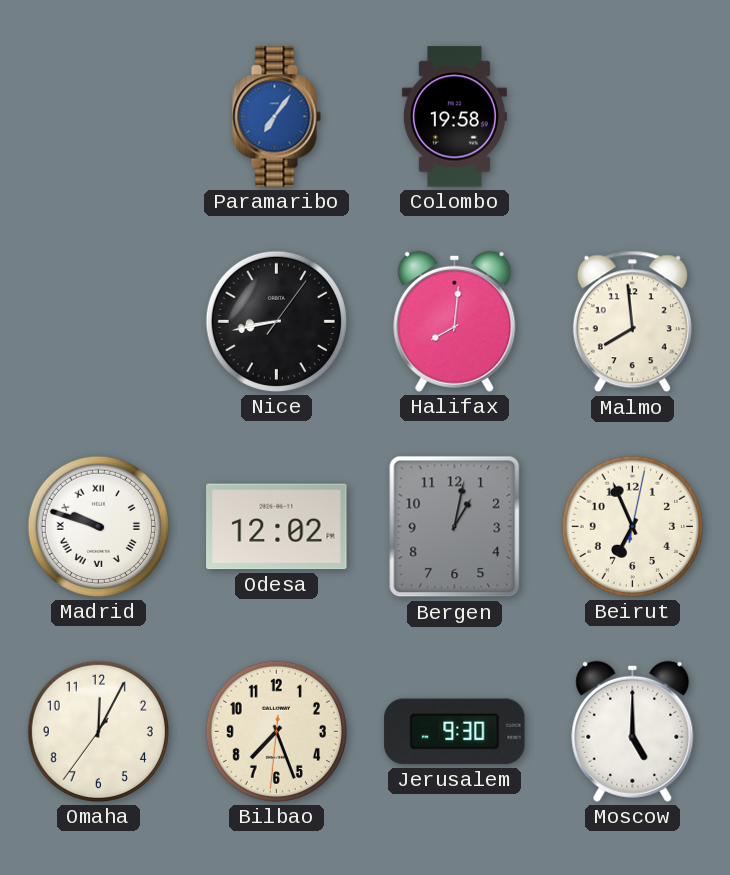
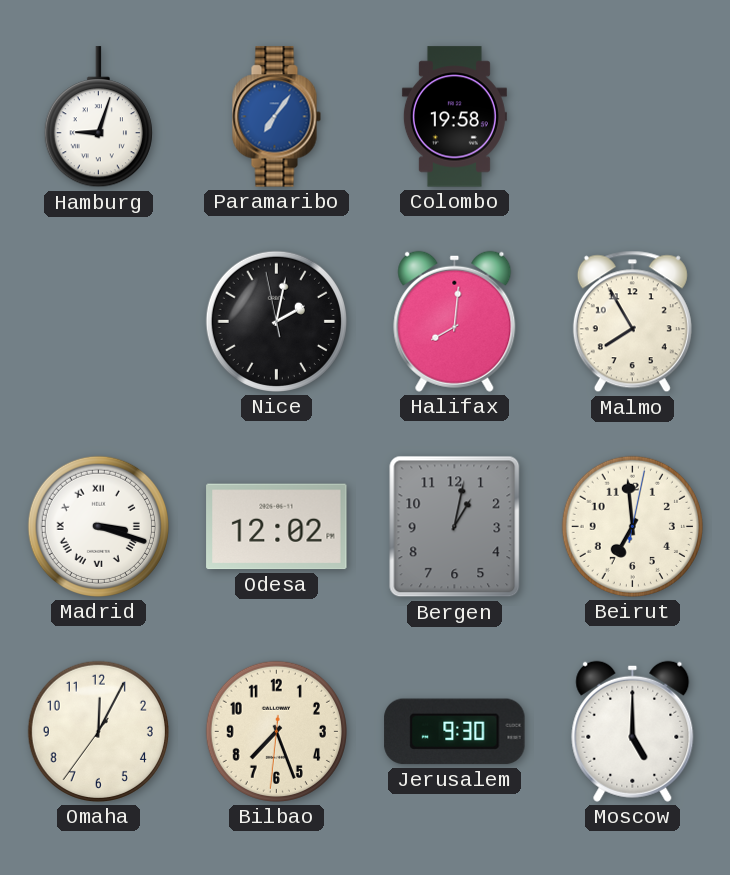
Hamburg: none -> 9:03 (98, 117)
Nice: 8:43 -> 2:01 (276, 321)
Malmo: 7:59 -> 7:55 (632, 322)
Madrid: 9:48 -> 3:18 (98, 526)
Beirut: 6:56 -> 6:59 (632, 526)
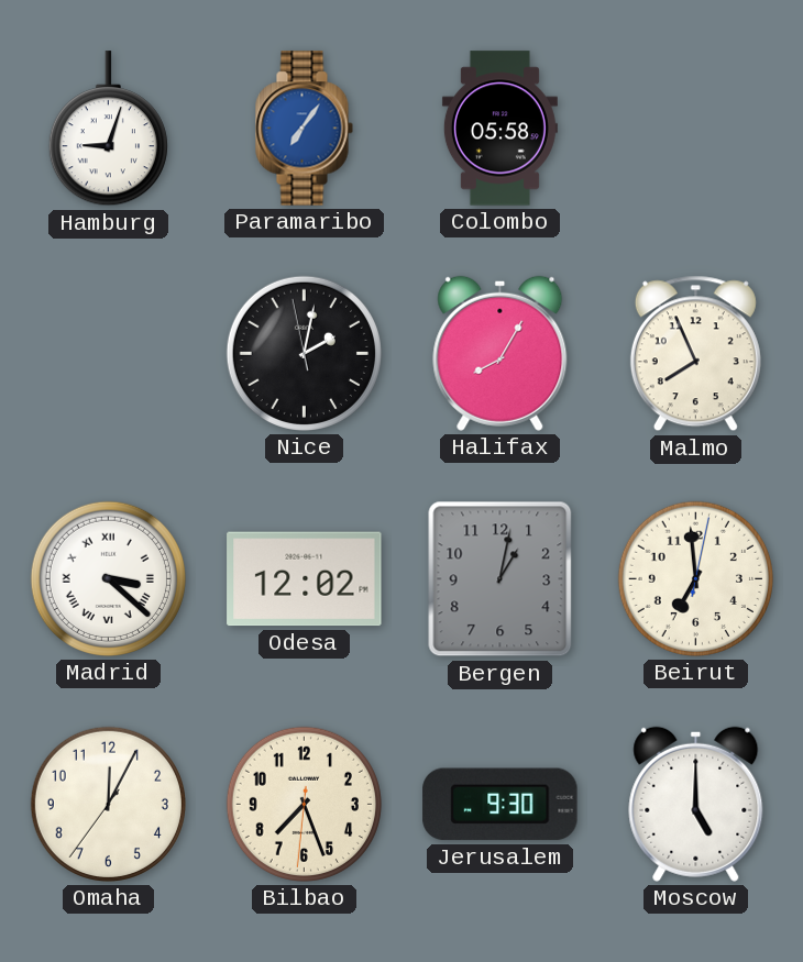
Colombo: 19:58 -> 05:58 (499, 129)
Halifax: 8:01 -> 8:05 (501, 353)
Malmo: 7:55 -> 7:56 (695, 354)
Madrid: 3:18 -> 3:22 (108, 578)
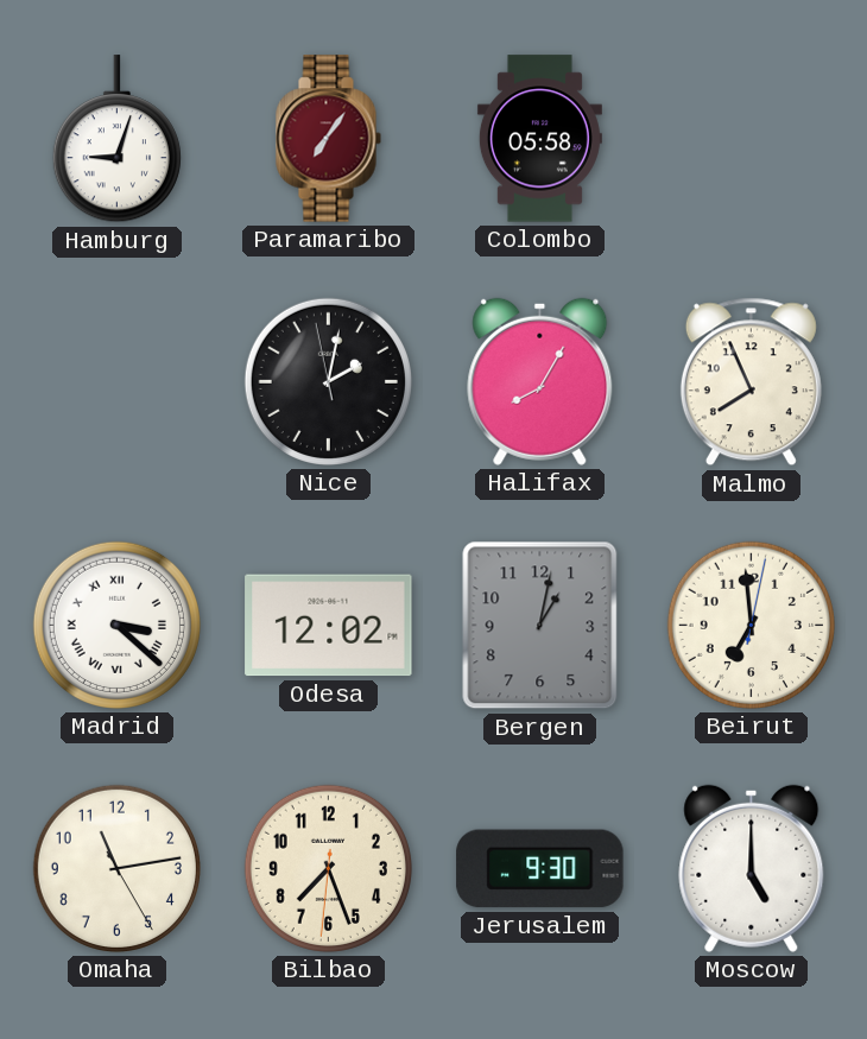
Paramaribo dial: blue -> burgundy (328, 139)
Omaha: 12:04 -> 11:13 (116, 868)
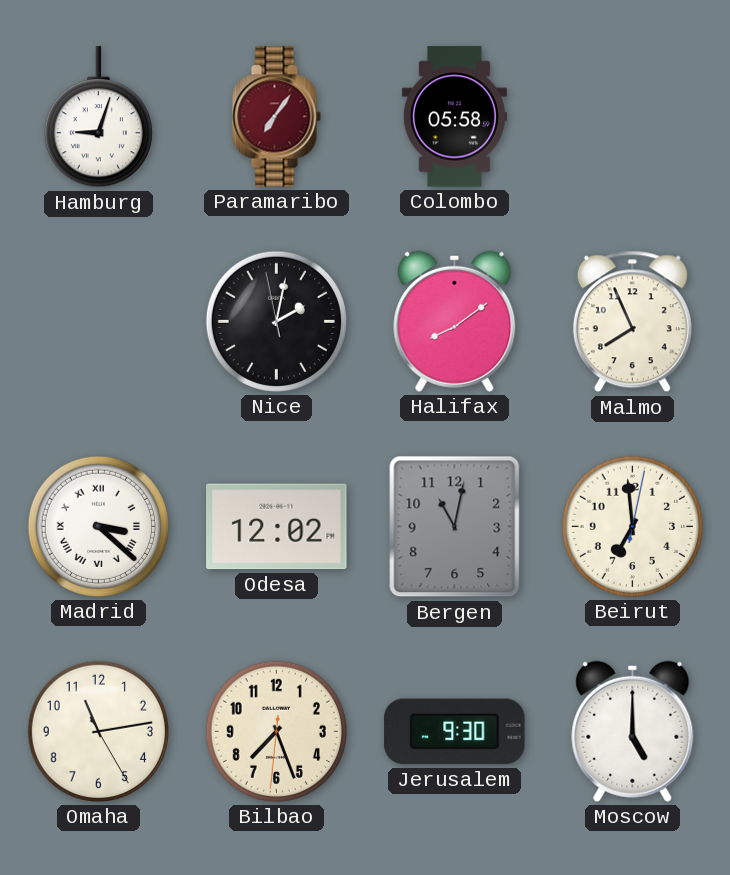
Halifax: 8:05 -> 8:09 (455, 321)
Bergen: 1:02 -> 11:02 (455, 527)
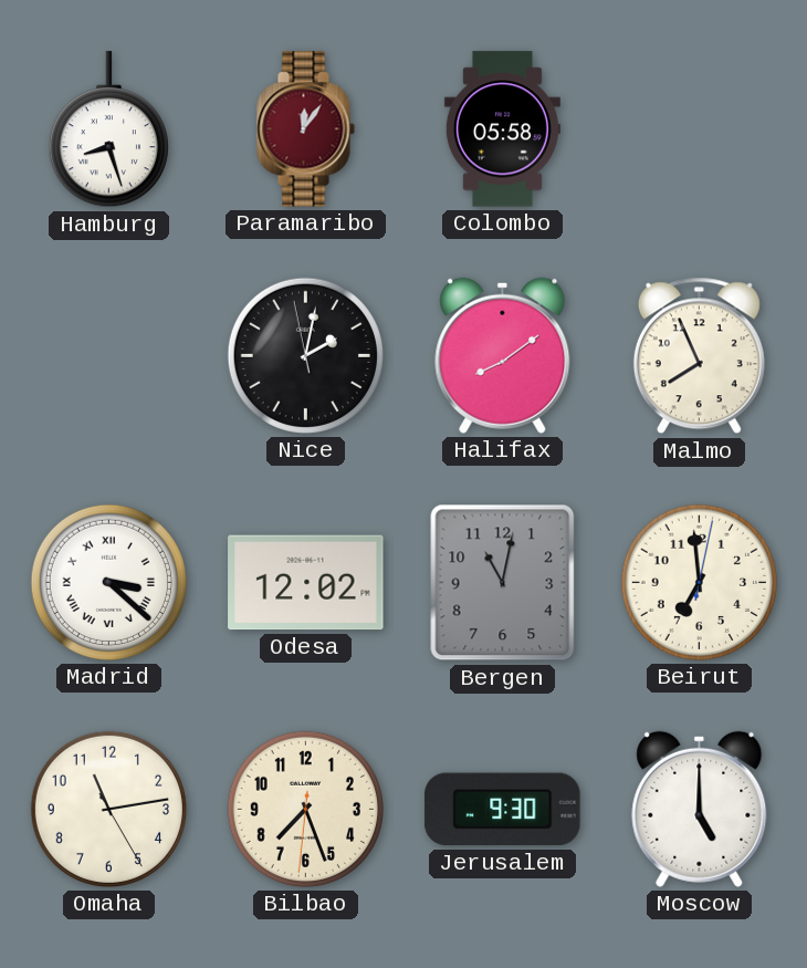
Hamburg: 9:03 -> 8:27 (108, 129)
Paramaribo: 7:06 -> 12:06 (305, 129)
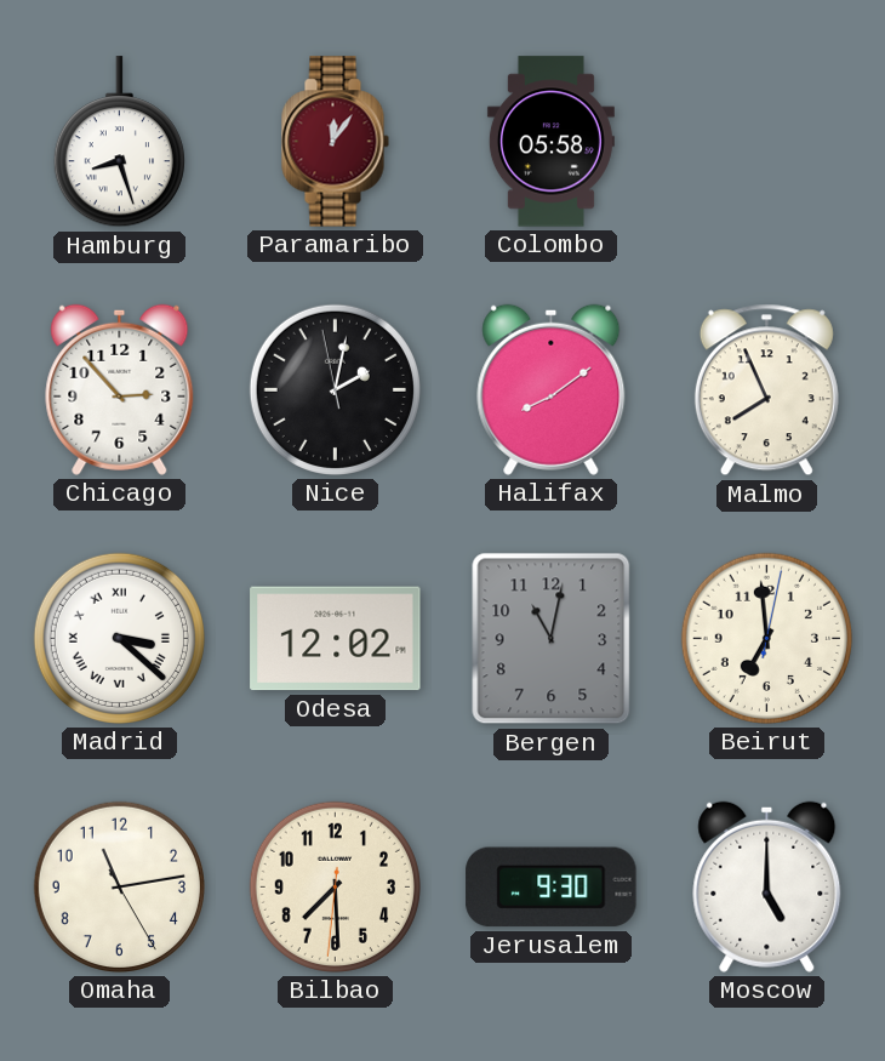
Chicago: none -> 2:53 (120, 389)
Bilbao: 7:26 -> 7:29 (335, 886)
